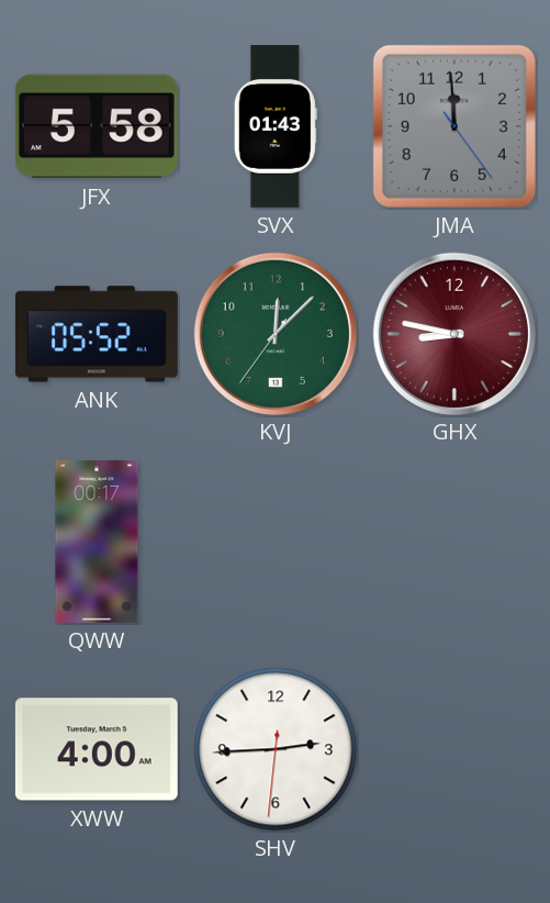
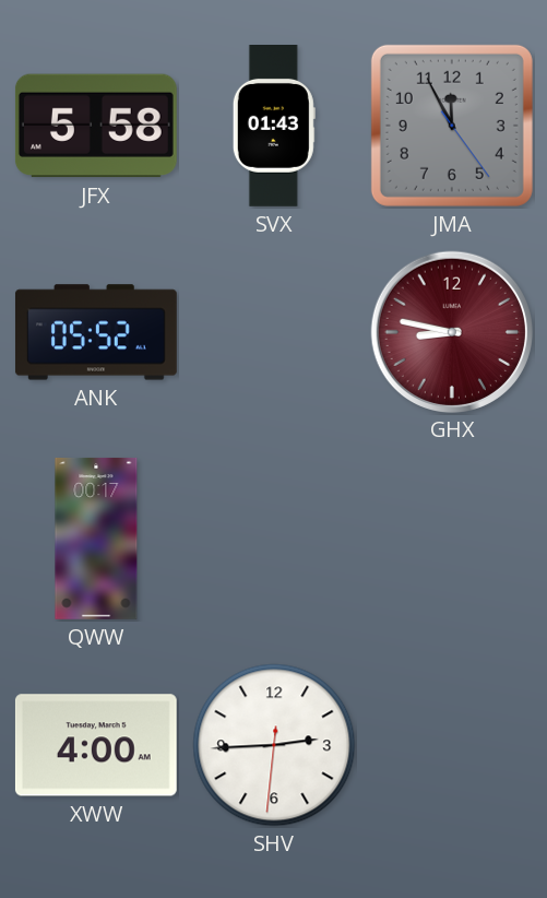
JMA: 11:59 -> 11:55 (452, 126)
KVJ: 12:07 -> none (274, 333)
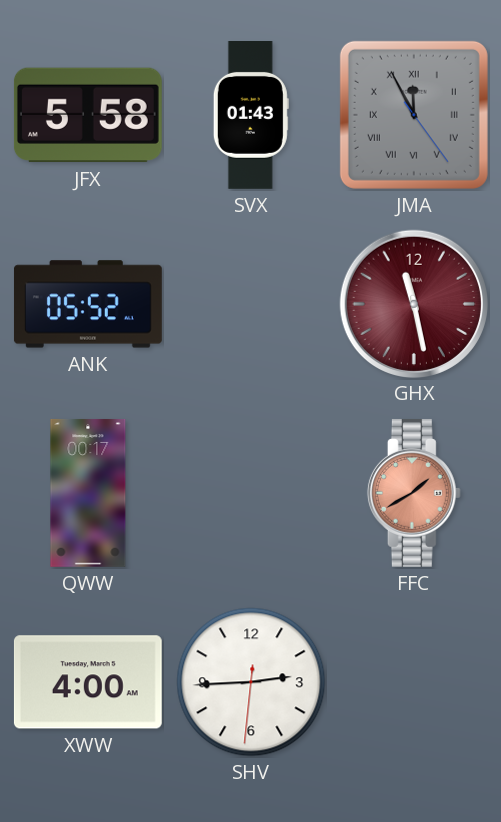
JMA numerals: Arabic -> Roman (414, 115)
GHX: 8:47 -> 11:28 (413, 303)
FFC: none -> 1:40 (414, 493)
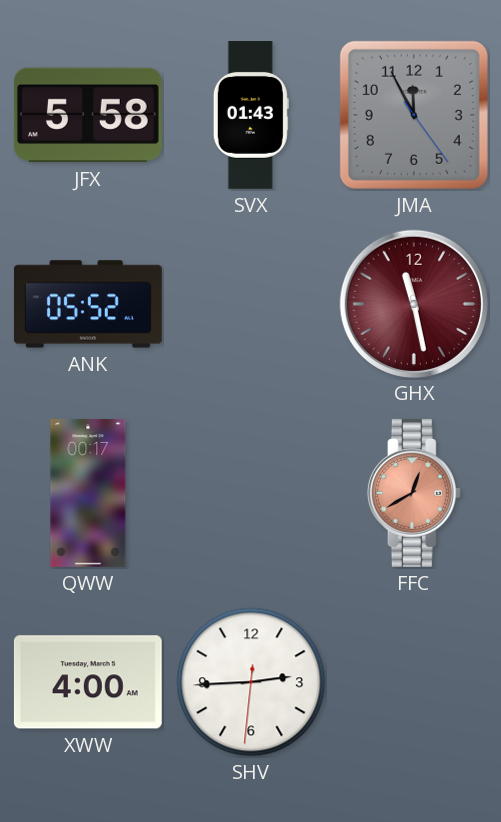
JMA numerals: Roman -> Arabic (414, 115)
FFC: 1:40 -> 12:40 (414, 493)
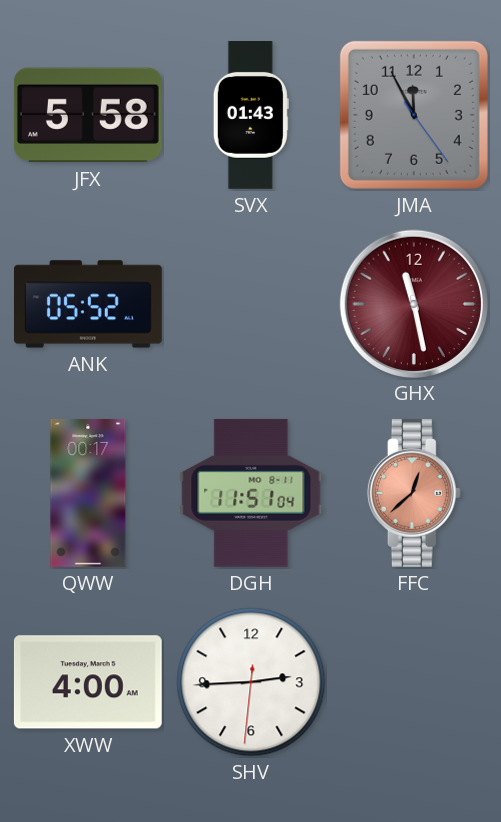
DGH: none -> 11:51 (251, 493)
FFC: 12:40 -> 12:38 (414, 493)
